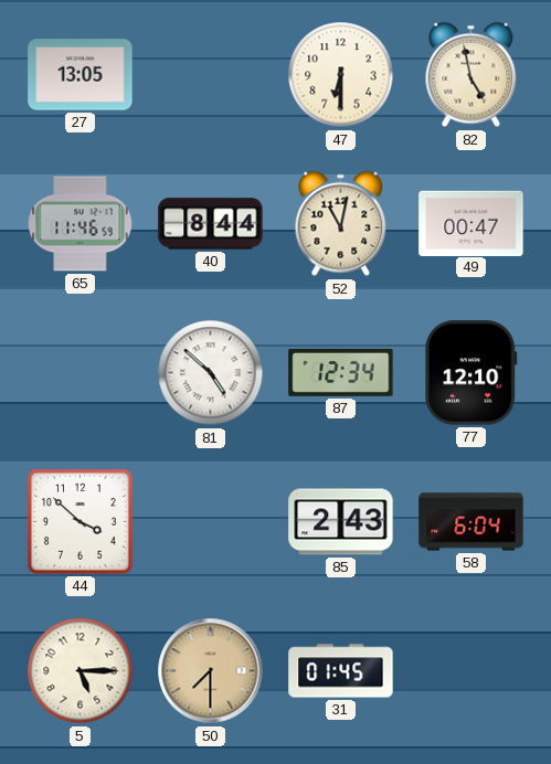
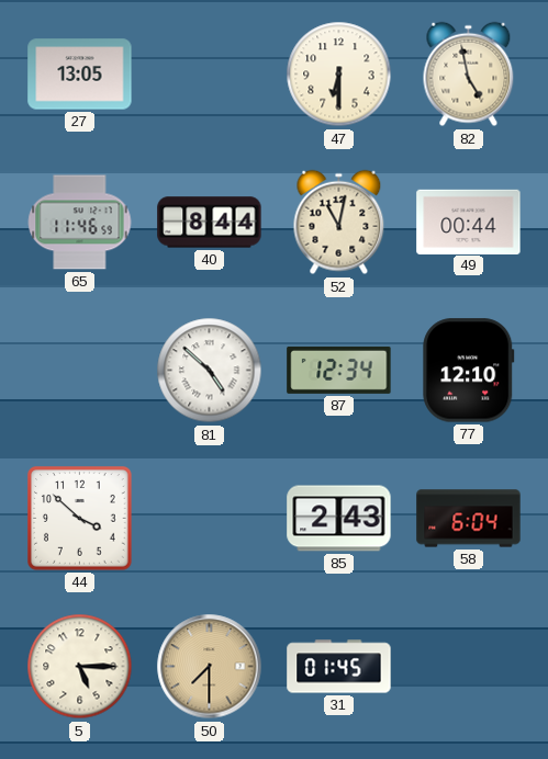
49: 00:47 -> 00:44 (469, 222)
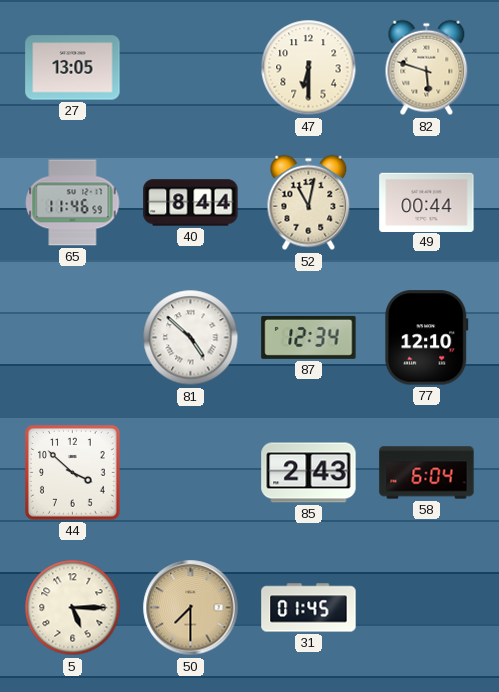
82: 4:58 -> 5:48 (427, 68)
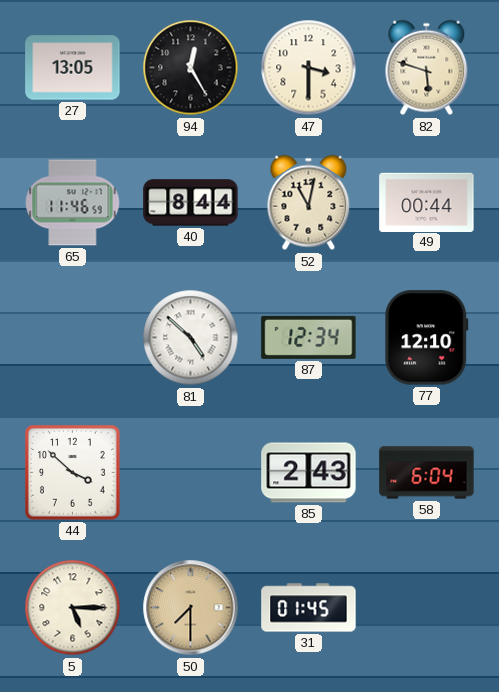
94: none -> 12:25 (191, 68)
47: 6:30 -> 3:30 (309, 68)
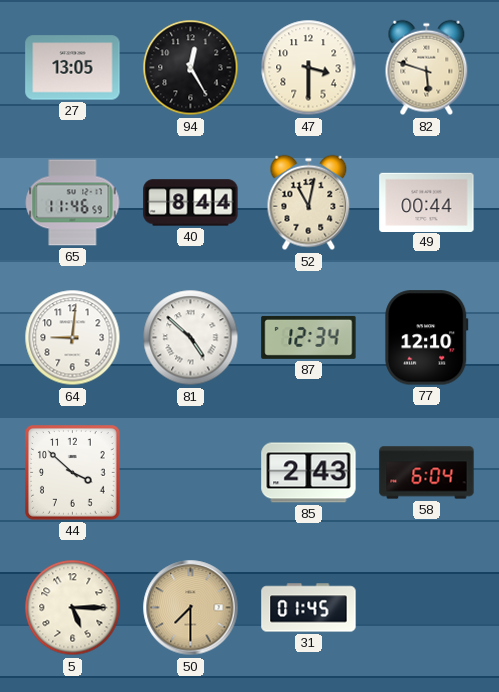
64: none -> 9:01 (73, 338)
